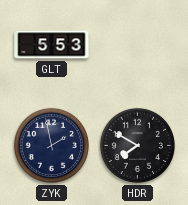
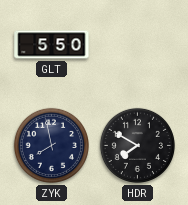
GLT: 5:53 -> 5:50 (52, 45)
ZYK: 1:58 -> 7:58 (51, 145)
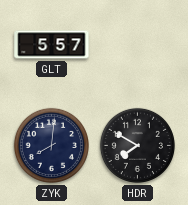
GLT: 5:50 -> 5:57 (52, 45)
ZYK: 7:58 -> 8:01 (51, 145)
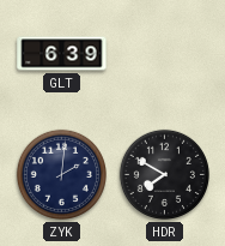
GLT: 5:57 -> 6:39 (62, 54)
ZYK: 8:01 -> 2:01 (61, 174)
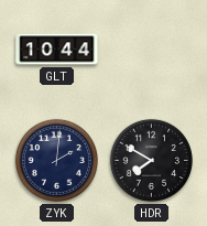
GLT: 6:39 -> 10:44 (57, 50)
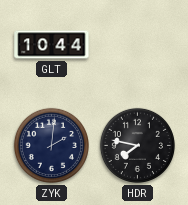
HDR: 7:50 -> 7:47 (137, 145)
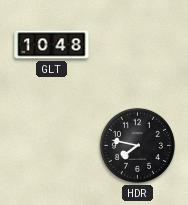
GLT: 10:44 -> 10:48 (52, 45)
ZYK: 2:01 -> none (51, 145)
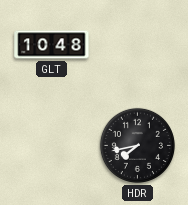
HDR: 7:47 -> 7:43 (137, 145)
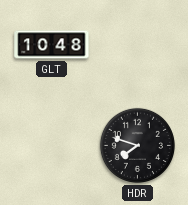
HDR: 7:43 -> 7:48 (137, 145)
